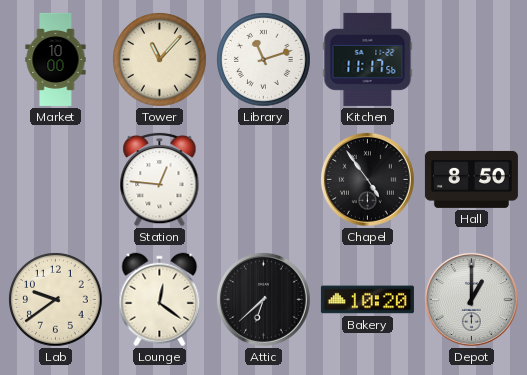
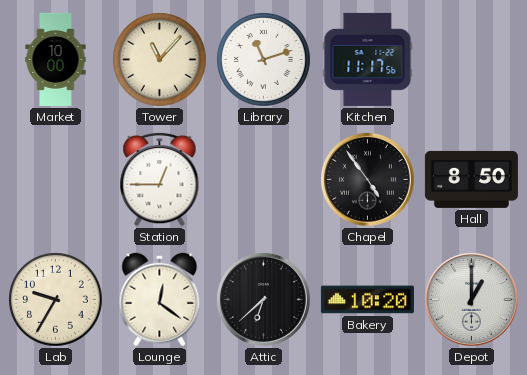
Station: 12:46 -> 12:45 (160, 179)
Lab: 9:39 -> 9:35 (56, 300)
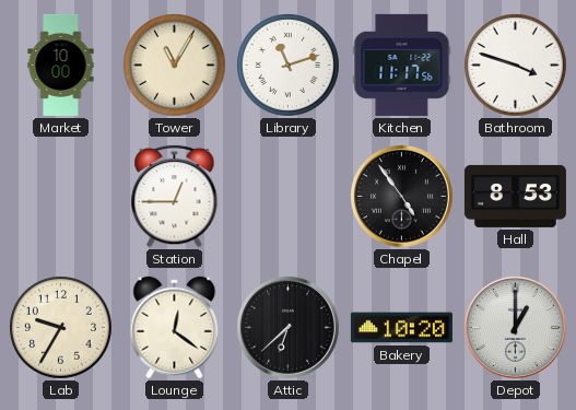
Tower: 11:07 -> 11:05 (175, 66)
Bathroom: none -> 3:48 (516, 66)
Hall: 8:50 -> 8:53 (515, 196)
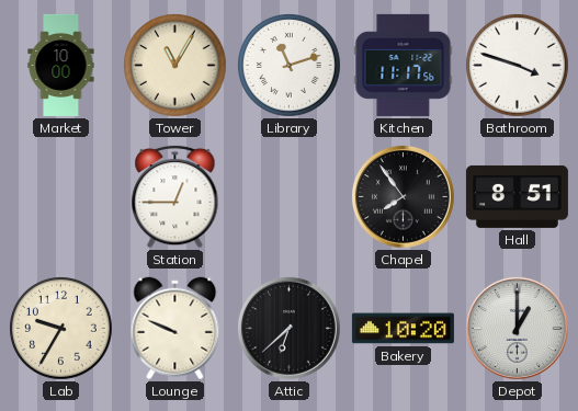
Chapel: 4:54 -> 7:54 (403, 196)
Hall: 8:53 -> 8:51 (517, 196)
Lounge: 12:21 -> 9:49 (175, 329)
